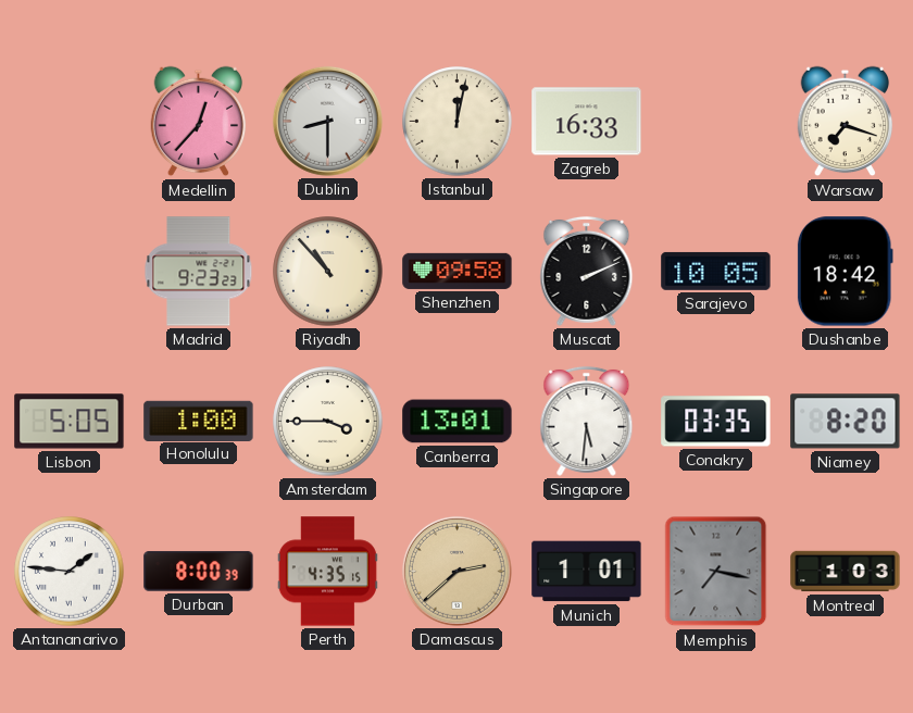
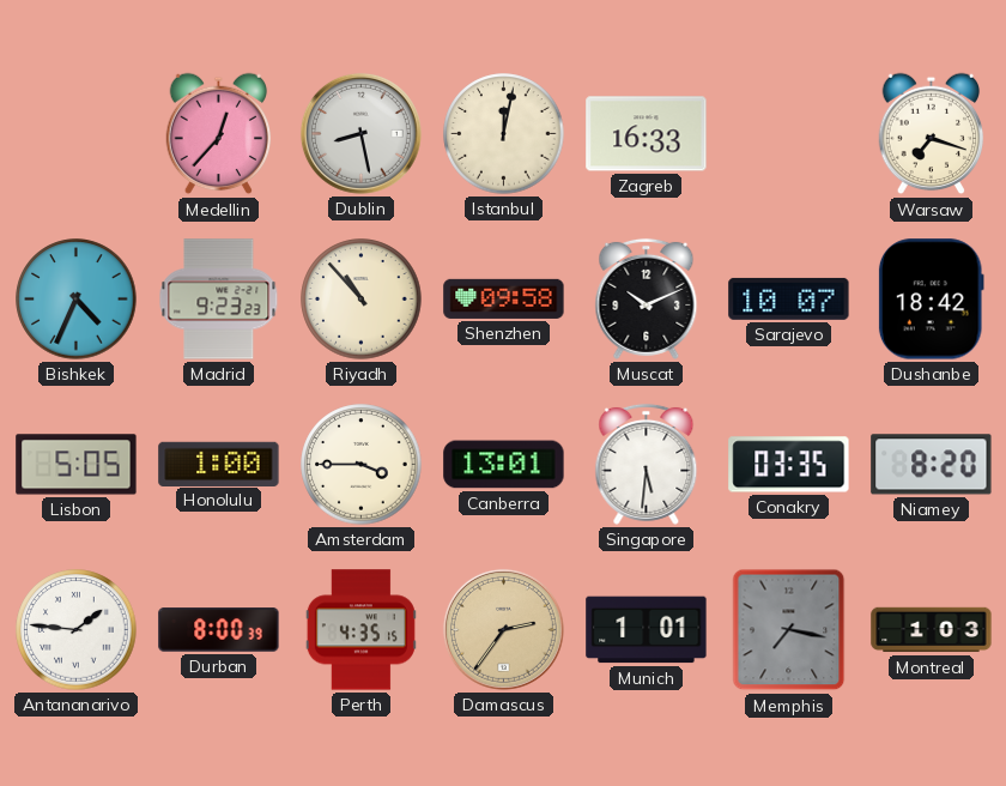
Dublin: 8:30 -> 8:28 (360, 133)
Bishkek: none -> 4:34 (77, 300)
Muscat: 2:11 -> 10:11 (647, 298)
Sarajevo: 10:05 -> 10:07 (789, 298)
Damascus: 2:38 -> 2:36 (503, 629)
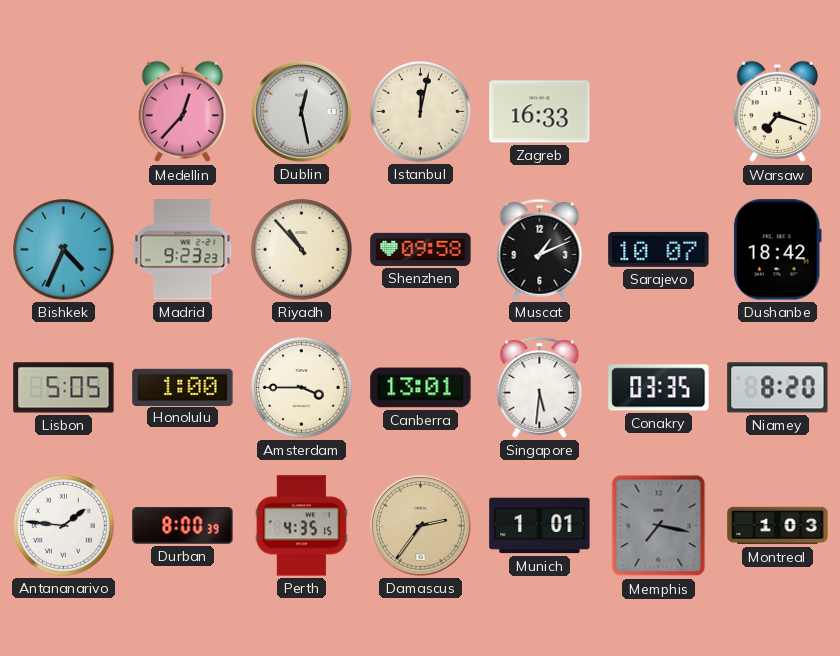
Dublin: 8:28 -> 12:28 (301, 111)
Muscat: 10:11 -> 1:11 (540, 249)
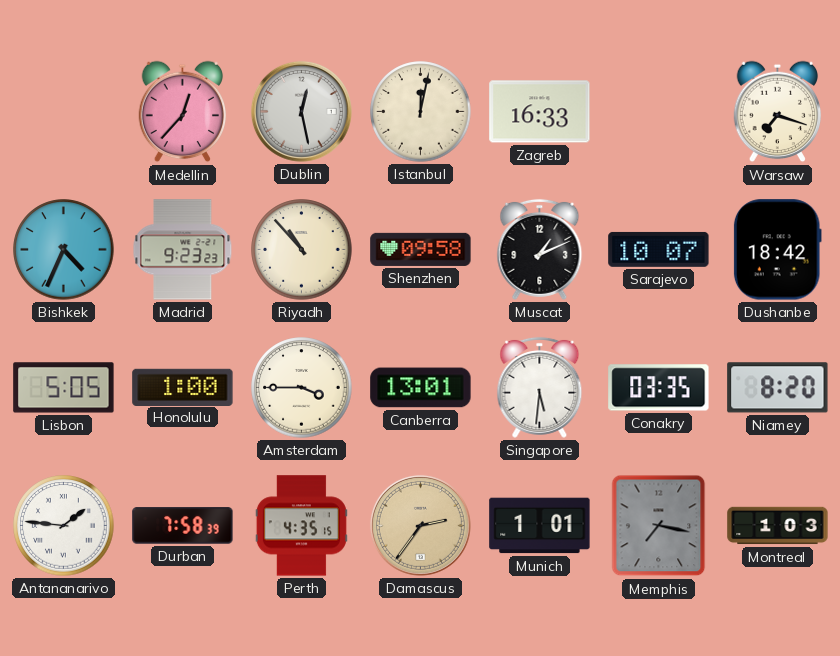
Durban: 8:00 -> 7:58 (183, 526)
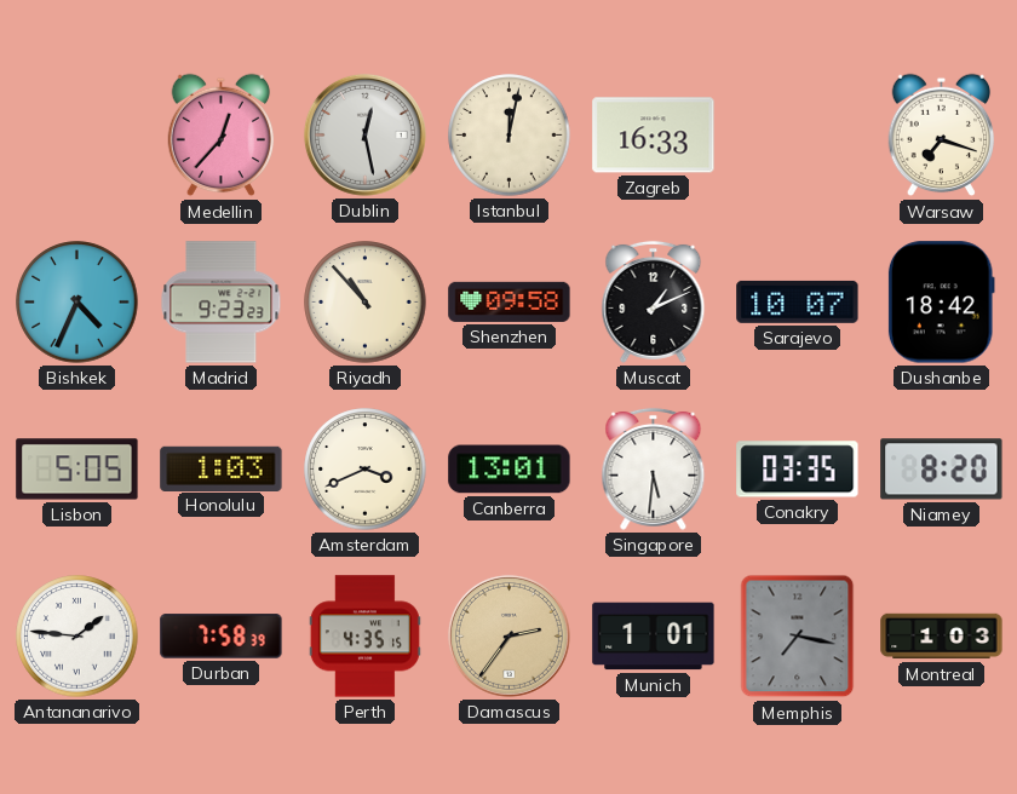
Honolulu: 1:00 -> 1:03 (222, 468)
Amsterdam: 3:45 -> 3:41 (366, 470)
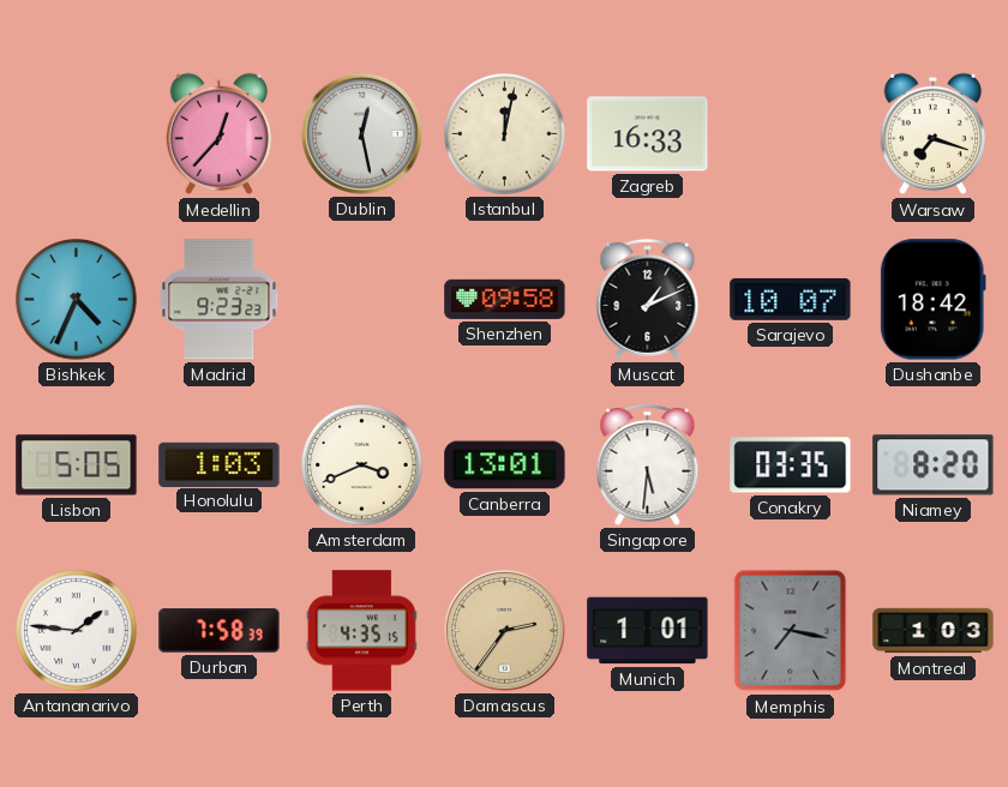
Riyadh: 10:53 -> none (366, 303)
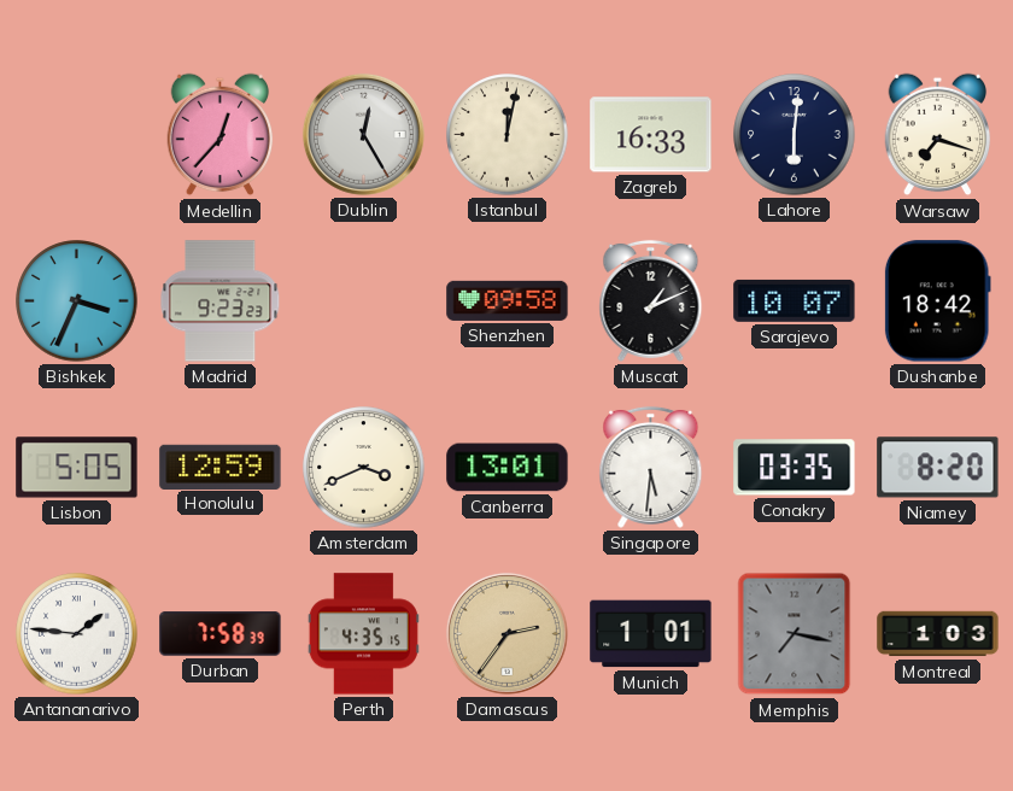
Dublin: 12:28 -> 12:25 (363, 134)
Lahore: none -> 6:01 (795, 135)
Bishkek: 4:34 -> 3:34 (77, 301)
Honolulu: 1:03 -> 12:59 (221, 467)
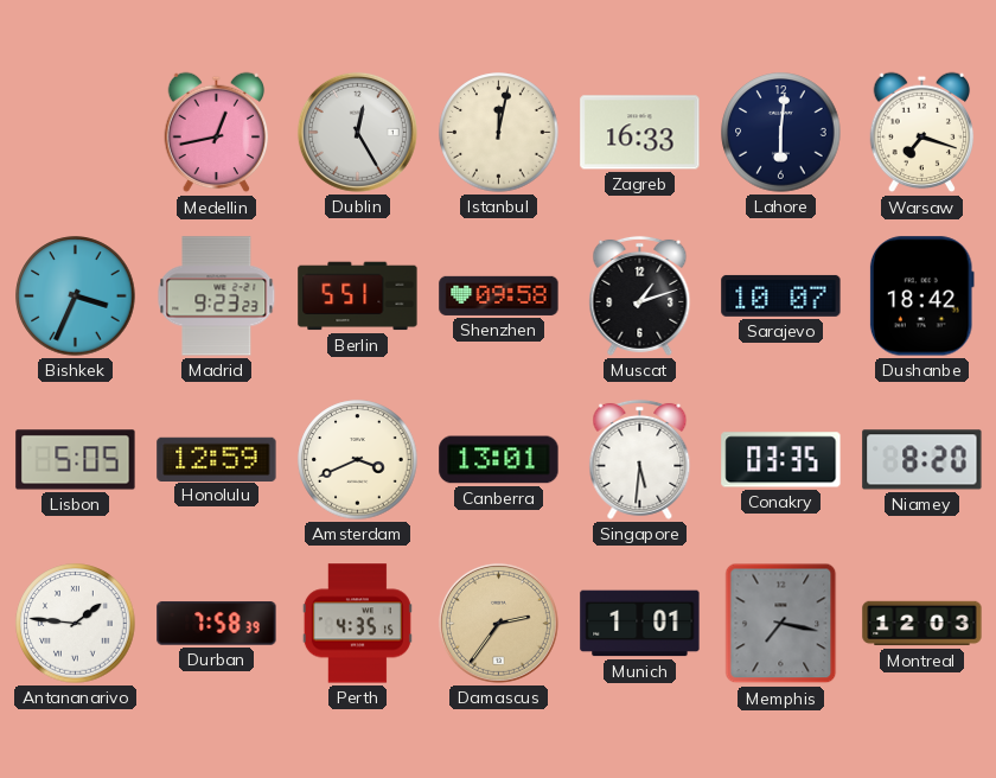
Medellin: 12:37 -> 12:43 (217, 133)
Berlin: none -> 5:51 (358, 296)
Muscat: 1:11 -> 1:12 (640, 295)
Montreal: 1:03 -> 12:03 (922, 624)
